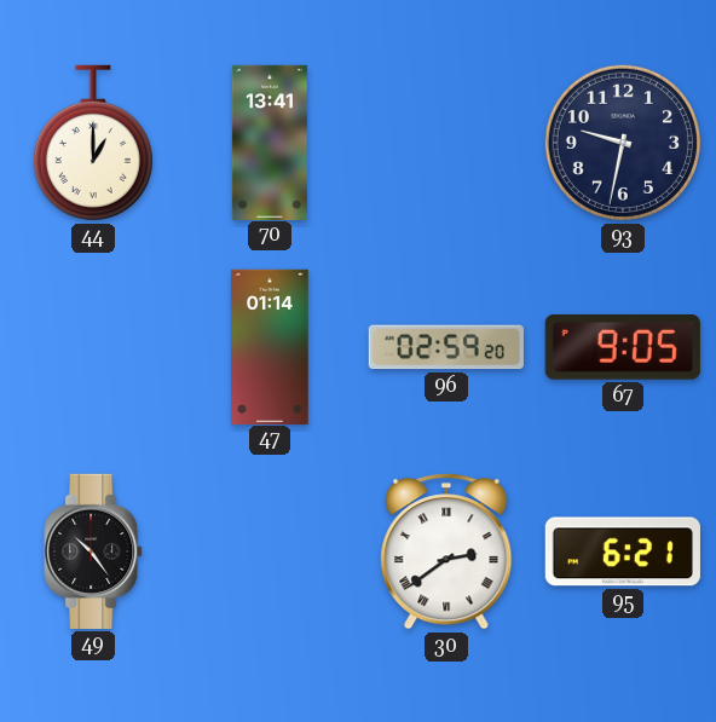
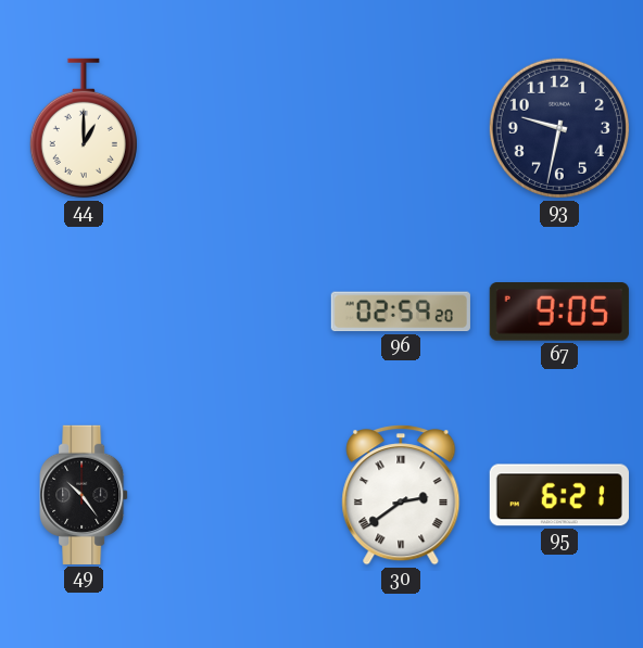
70: 13:41 -> none (270, 141)
47: 01:14 -> none (270, 346)
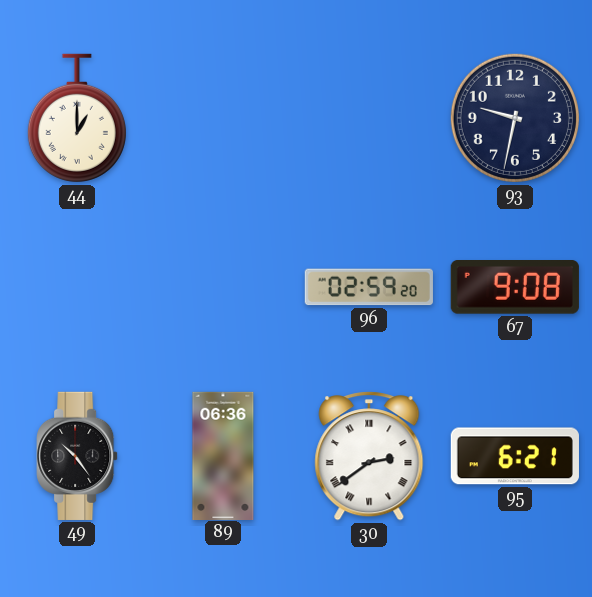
67: 9:05 -> 9:08 (515, 288)
89: none -> 06:36 (223, 455)
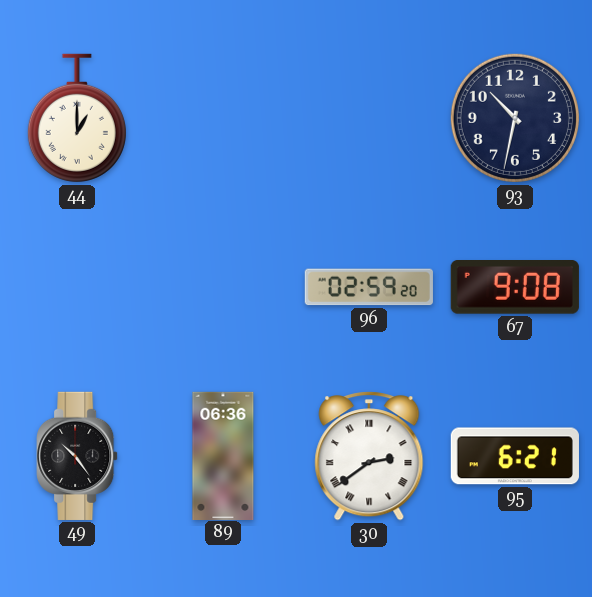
93: 9:32 -> 10:32 (515, 118)
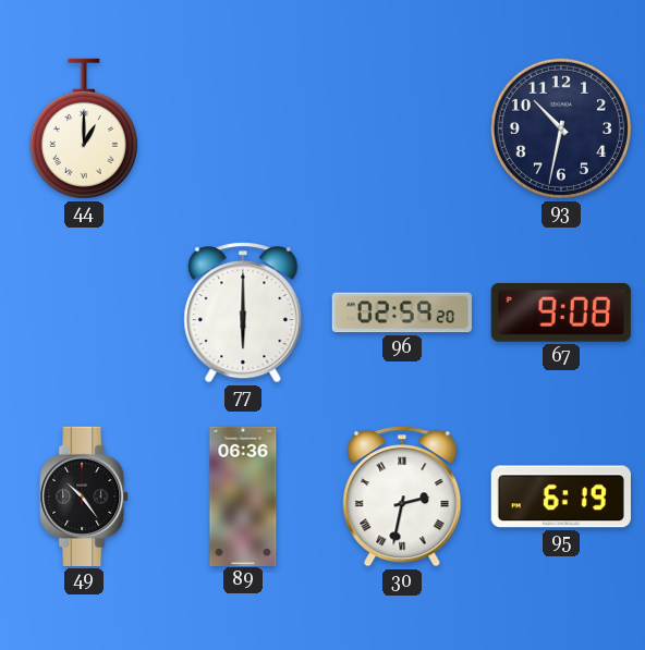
77: none -> 6:00 (243, 312)
30: 2:39 -> 2:32 (402, 496)
95: 6:21 -> 6:19 (561, 496)
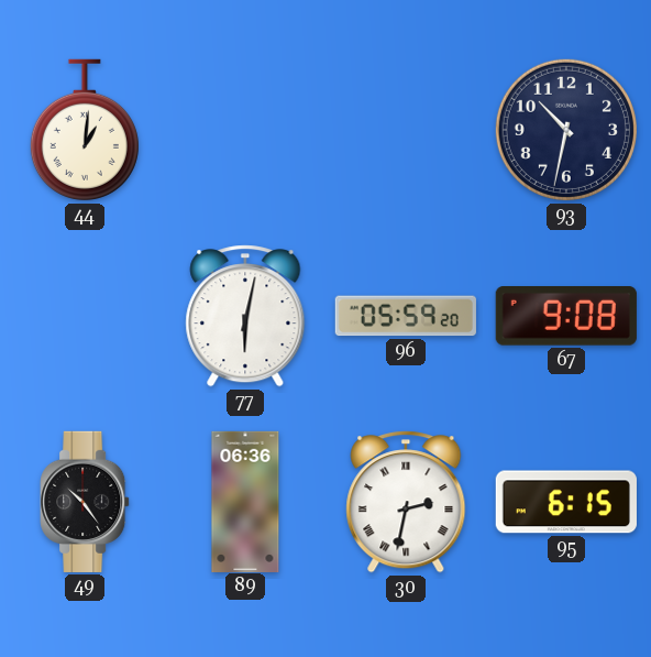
44: 1:00 -> 1:01 (85, 130)
77: 6:00 -> 6:02 (245, 316)
96: 02:59 -> 05:59 (406, 316)
95: 6:19 -> 6:15 (566, 502)
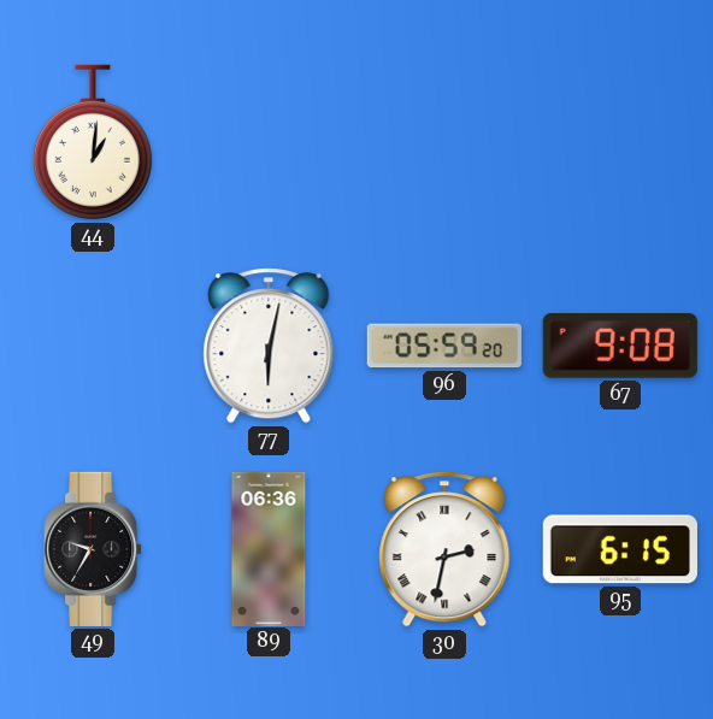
93: 10:32 -> none (566, 130)
49: 10:24 -> 9:35 (93, 549)
